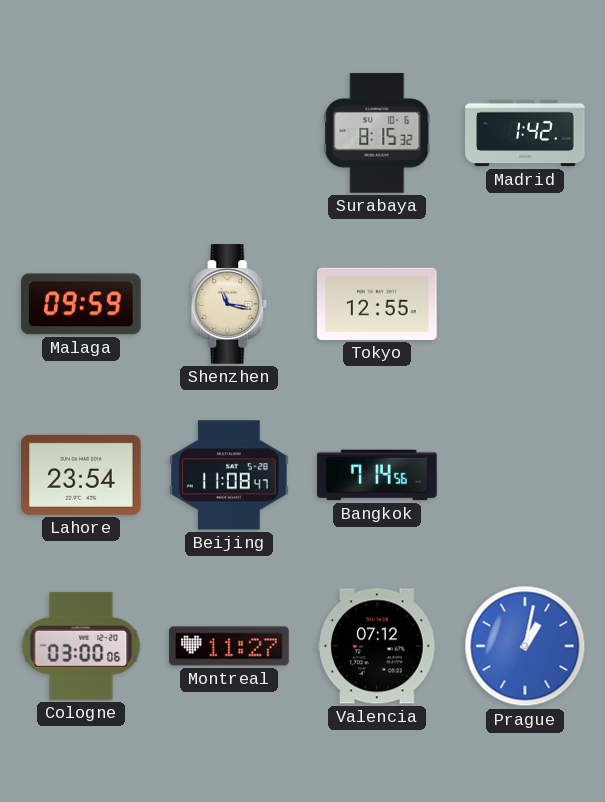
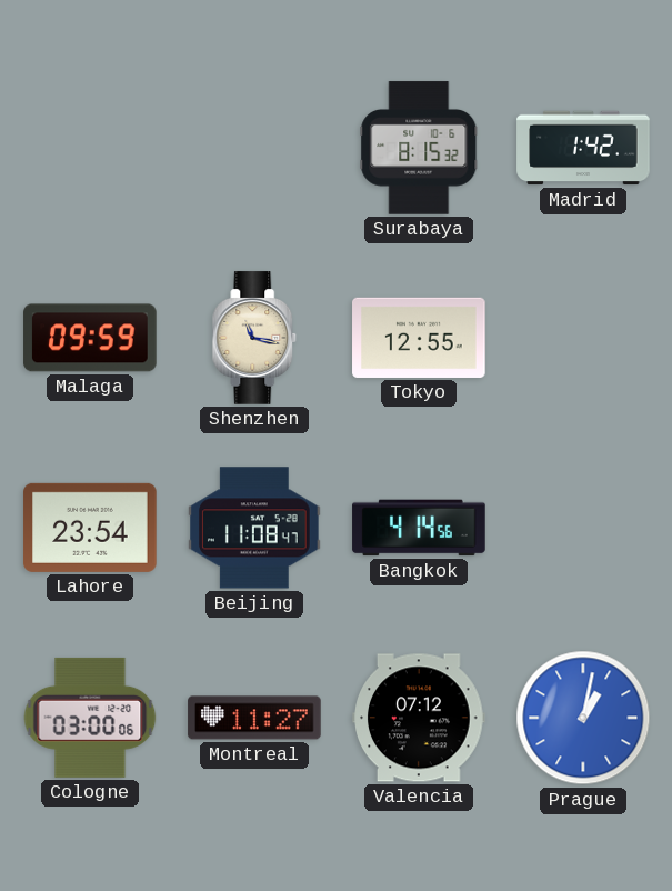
Bangkok: 7:14 -> 4:14 (419, 528)
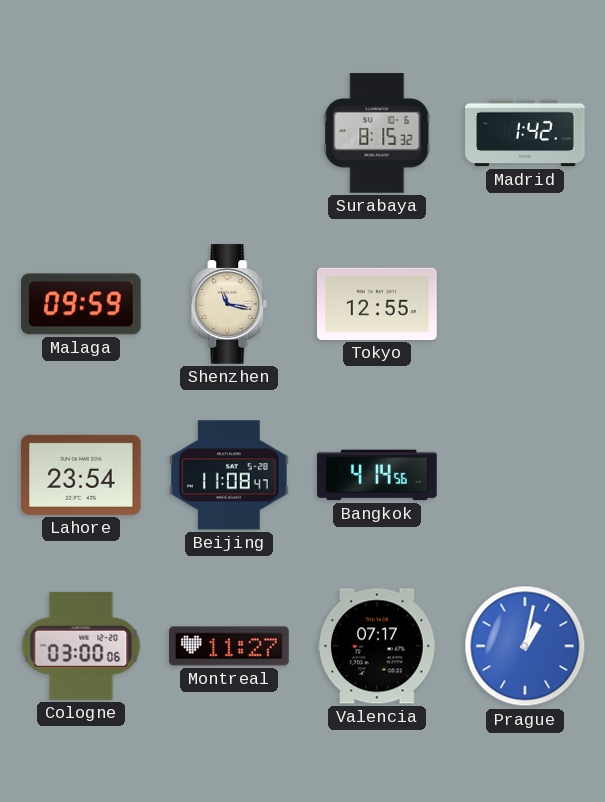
Valencia: 07:12 -> 07:17 (377, 646)
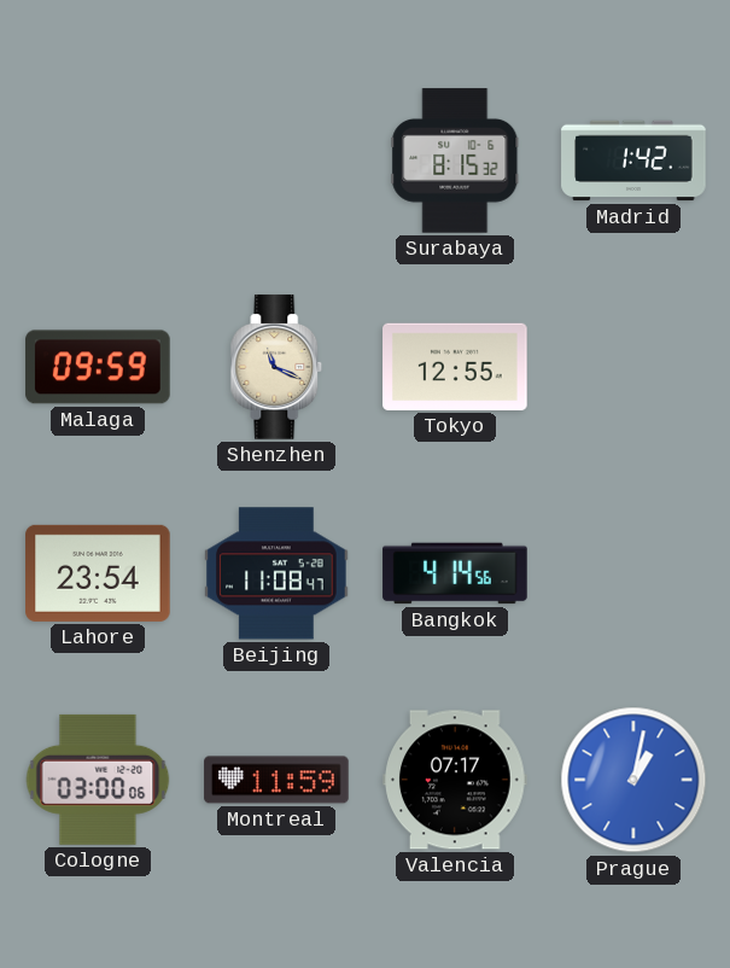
Shenzhen: 11:17 -> 11:19 (276, 367)
Montreal: 11:27 -> 11:59 (276, 780)
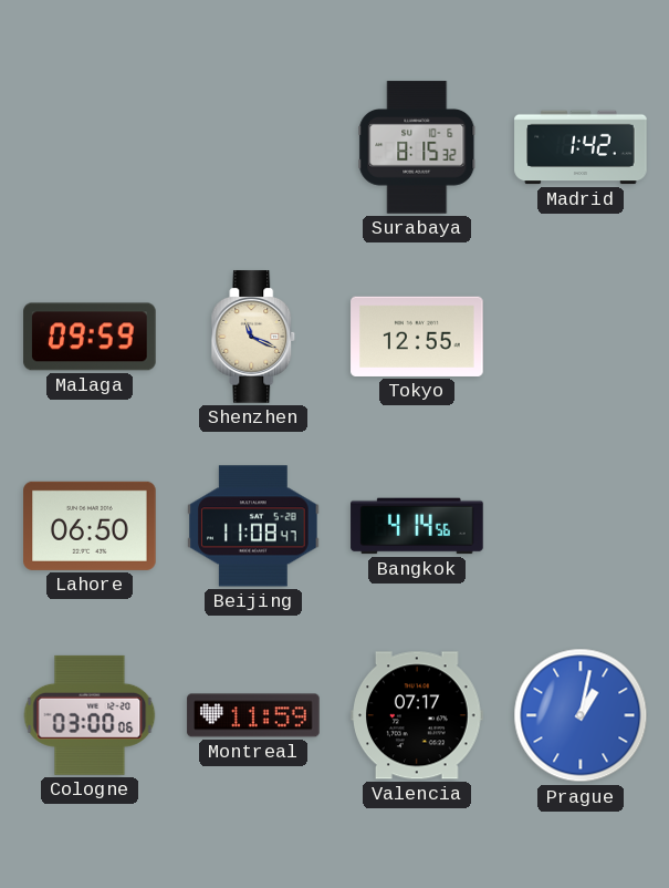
Lahore: 23:54 -> 06:50 (90, 526)
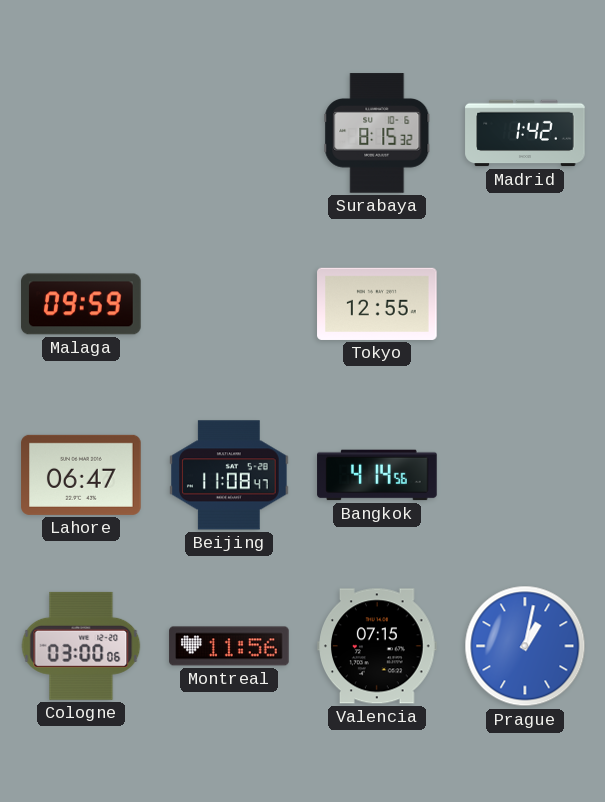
Shenzhen: 11:19 -> none (253, 337)
Lahore: 06:50 -> 06:47 (81, 475)
Montreal: 11:59 -> 11:56 (229, 646)
Valencia: 07:17 -> 07:15 (377, 646)
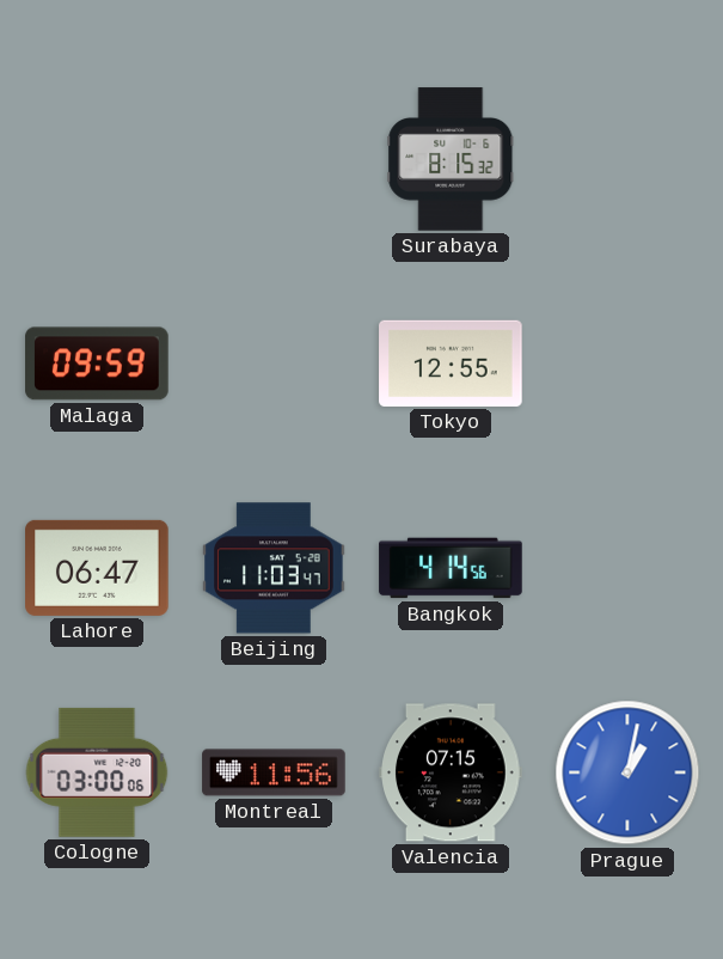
Madrid: 1:42 -> none (525, 133)
Beijing: 11:08 -> 11:03 (274, 568)
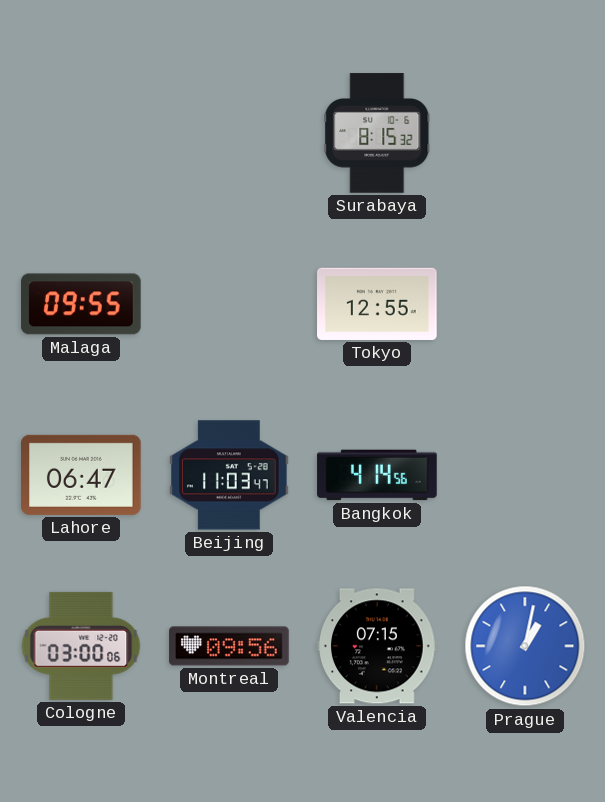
Malaga: 09:59 -> 09:55 (81, 304)
Montreal: 11:56 -> 09:56 (229, 646)
